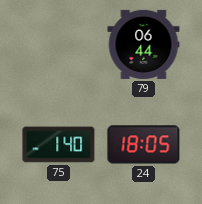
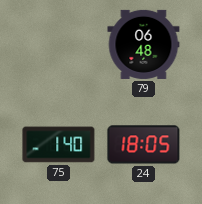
79: 06:44 -> 06:48 (144, 44)
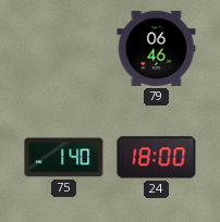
79: 06:48 -> 06:46 (157, 48)
24: 18:05 -> 18:00 (157, 158)
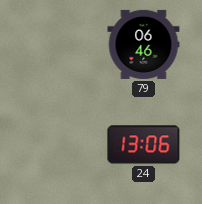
75: 1:40 -> none (64, 158)
24: 18:00 -> 13:06 (144, 145)
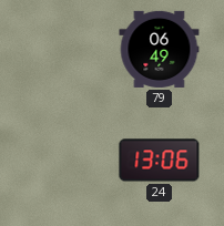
79: 06:46 -> 06:49 (160, 49)
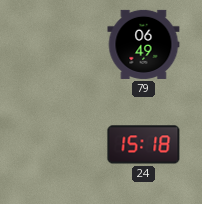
24: 13:06 -> 15:18 (144, 145)
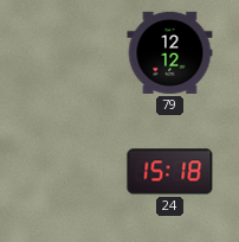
79: 06:49 -> 12:12 (170, 52)
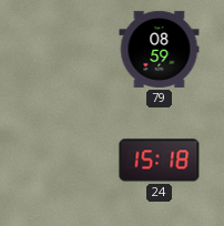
79: 12:12 -> 08:59 (160, 49)
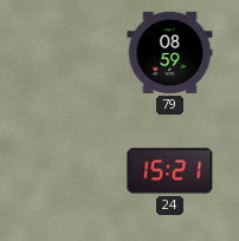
24: 15:18 -> 15:21 (170, 171)
